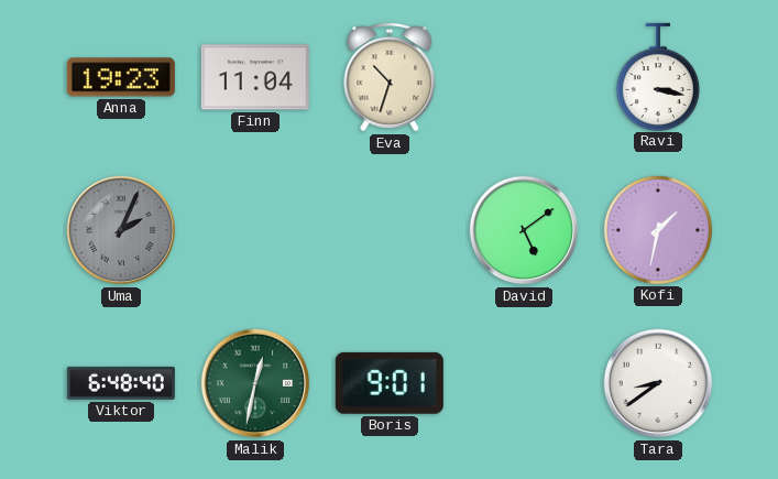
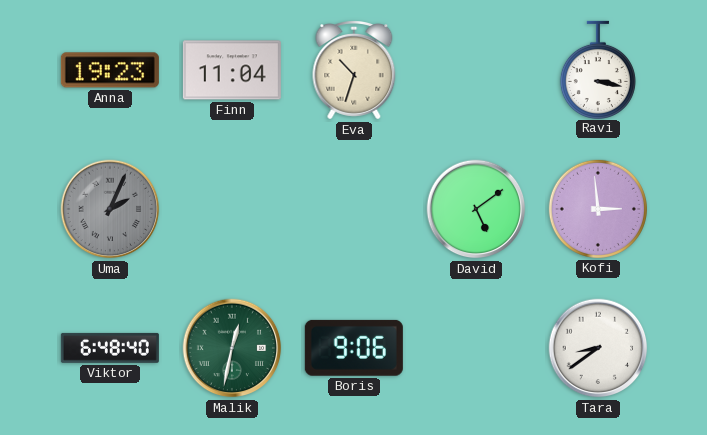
Kofi: 1:32 -> 2:59 (598, 209)
Boris: 9:01 -> 9:06 (354, 348)
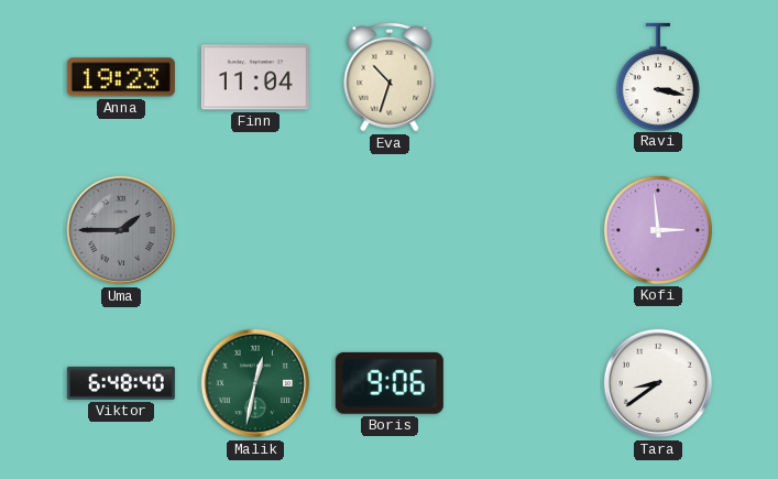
Uma: 2:04 -> 1:45 (121, 230)
David: 5:09 -> none (476, 209)
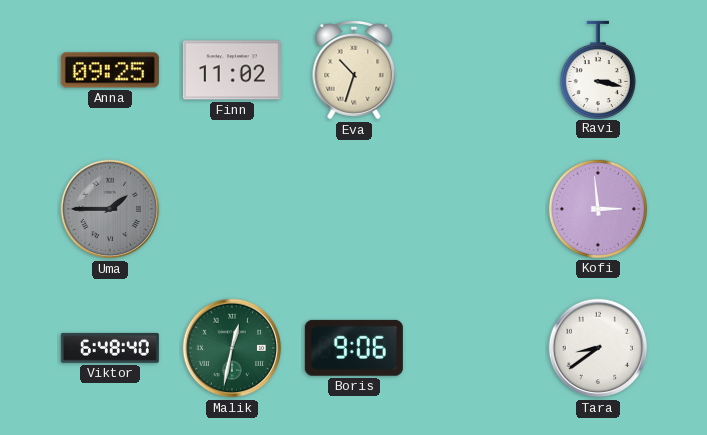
Anna: 19:23 -> 09:25 (110, 70)
Finn: 11:04 -> 11:02 (232, 70)
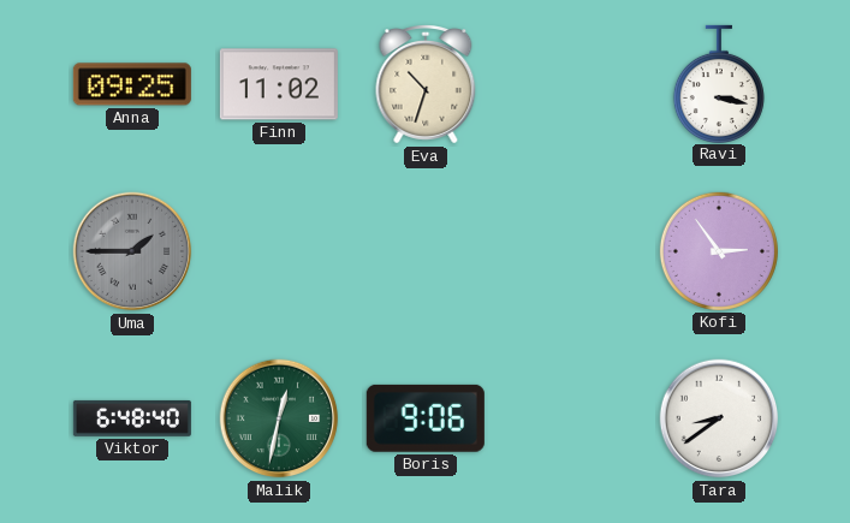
Kofi: 2:59 -> 2:54 (719, 251)
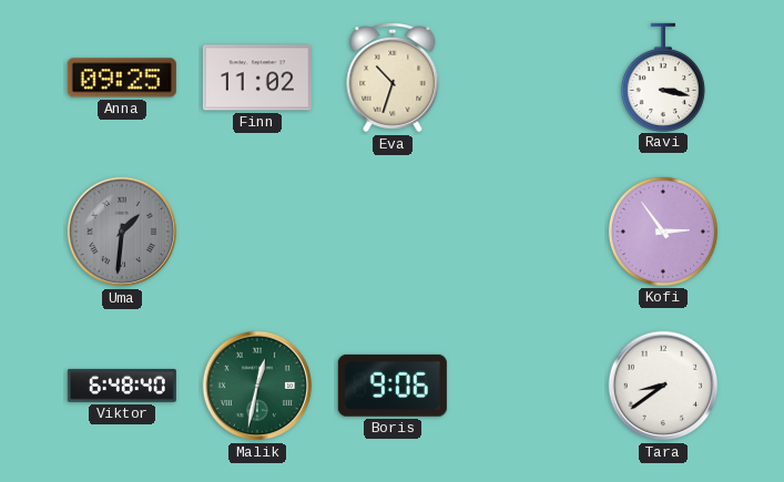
Uma: 1:45 -> 1:31 (122, 232)
